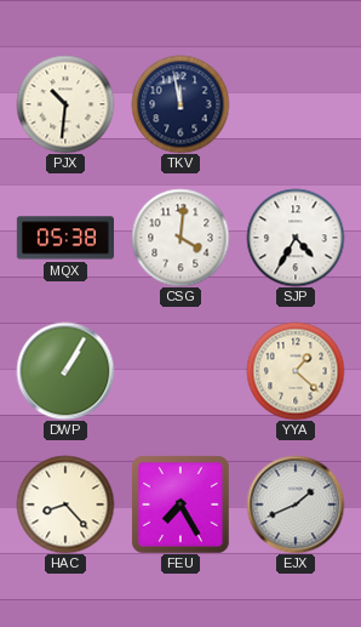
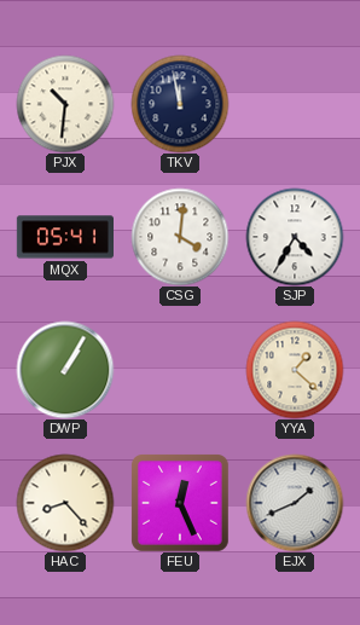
MQX: 05:38 -> 05:41 (64, 237)
FEU: 7:25 -> 12:26 (180, 503)
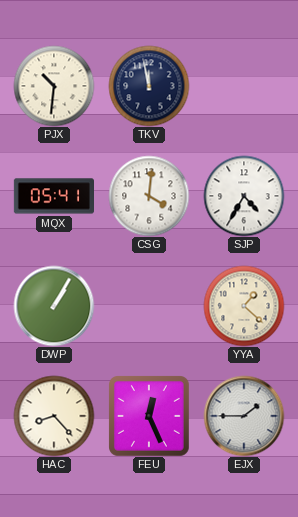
EJX: 1:41 -> 1:45 (244, 416)
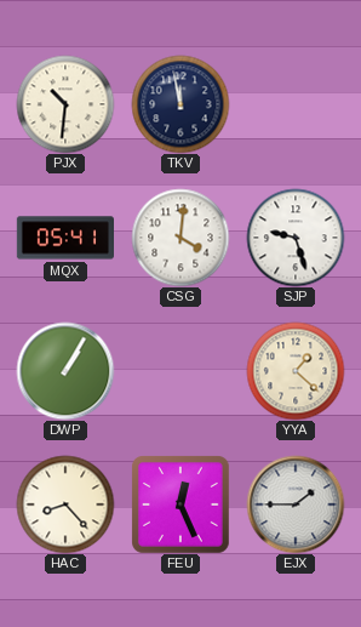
SJP: 4:35 -> 9:27 (296, 238)
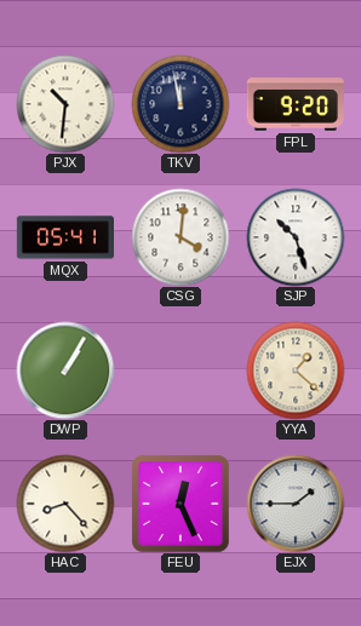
FPL: none -> 9:20 (296, 104)
SJP: 9:27 -> 10:27 (296, 237)
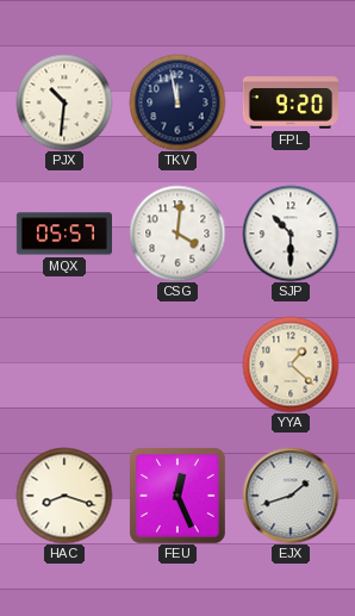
MQX: 05:41 -> 05:57 (63, 234)
SJP: 10:27 -> 10:30 (291, 234)
DWP: 1:05 -> none (65, 371)
HAC: 8:23 -> 8:18 (64, 496)
EJX: 1:45 -> 1:42 (291, 496)
